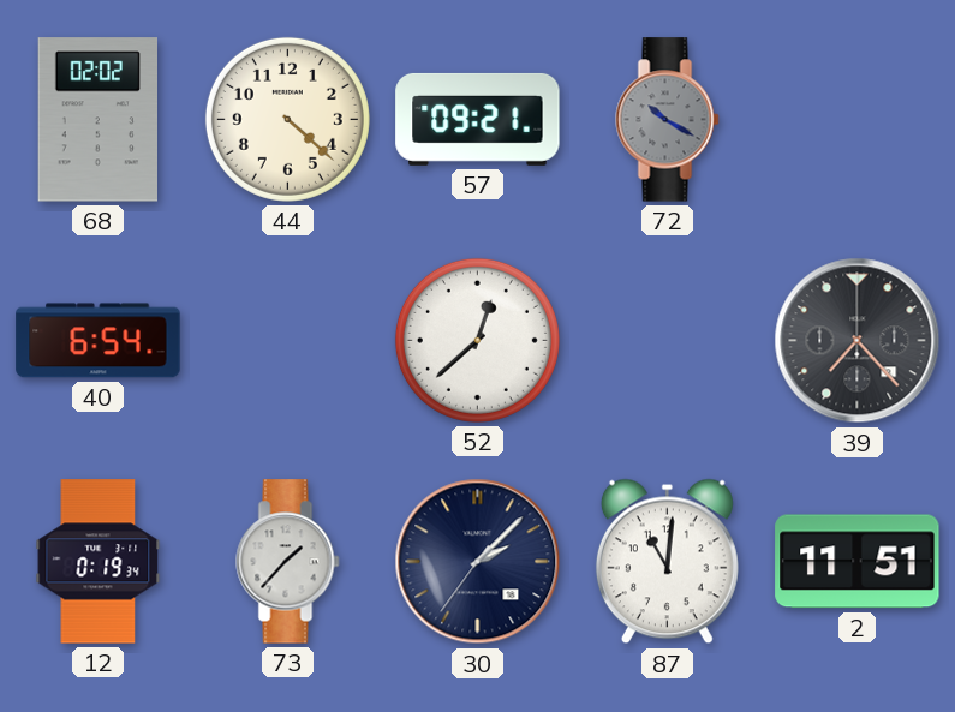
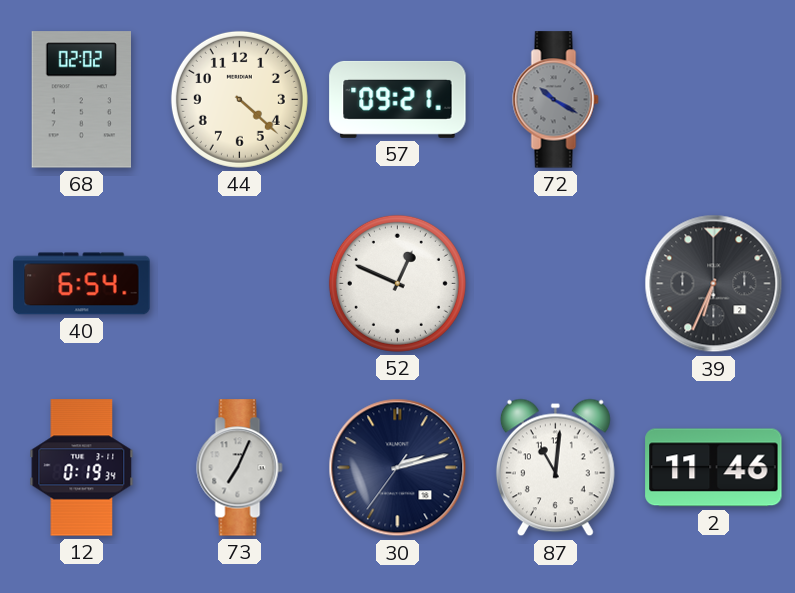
52: 12:38 -> 12:49 (397, 283)
39: 7:23 -> 6:34 (714, 284)
73: 1:37 -> 7:04 (240, 468)
30: 2:07 -> 2:12 (398, 468)
2: 11:51 -> 11:46 (714, 468)
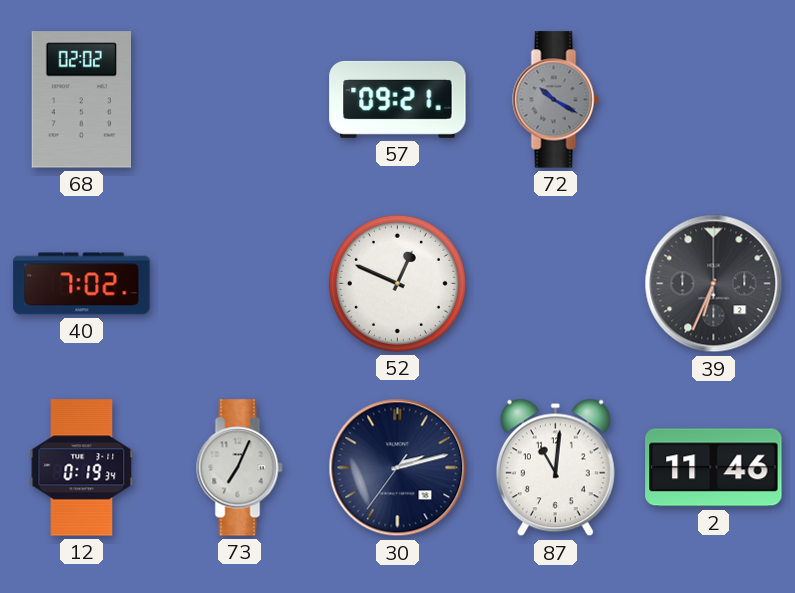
44: 4:22 -> none (239, 99)
40: 6:54 -> 7:02 (82, 284)
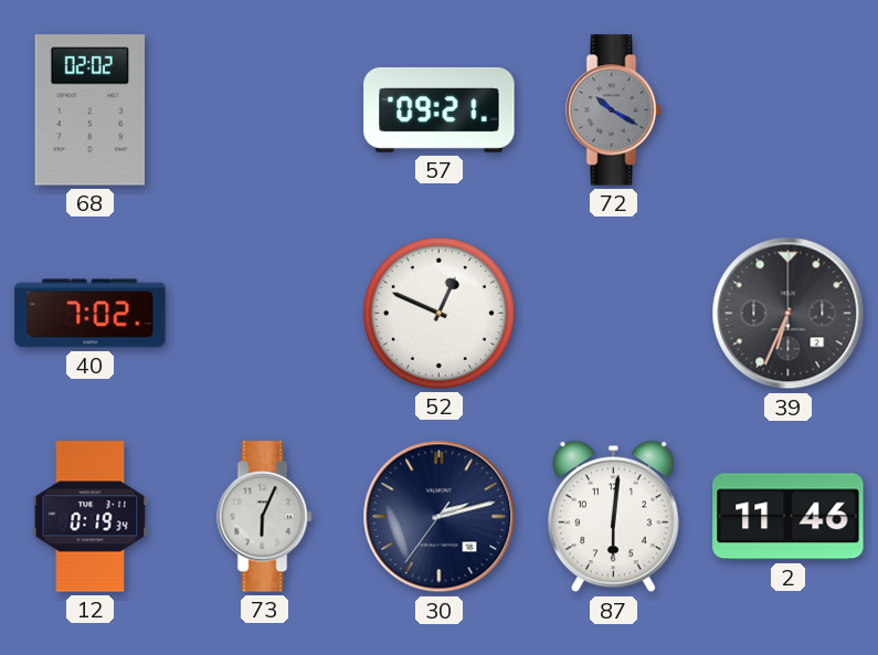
73: 7:04 -> 6:04 (265, 517)
87: 11:01 -> 6:01 (613, 517)
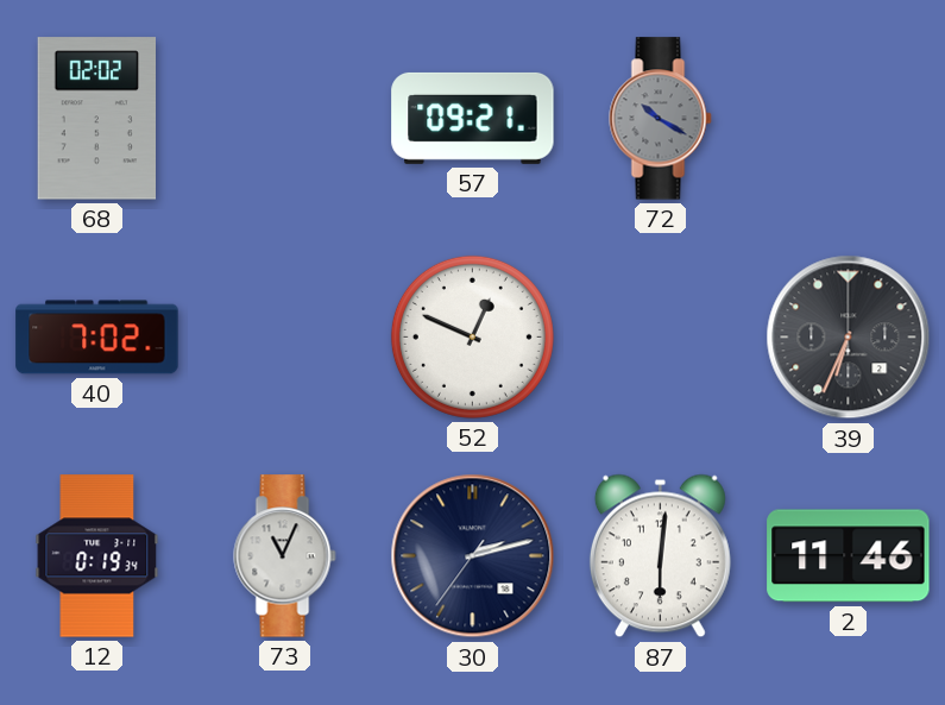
73: 6:04 -> 11:04 (285, 556)
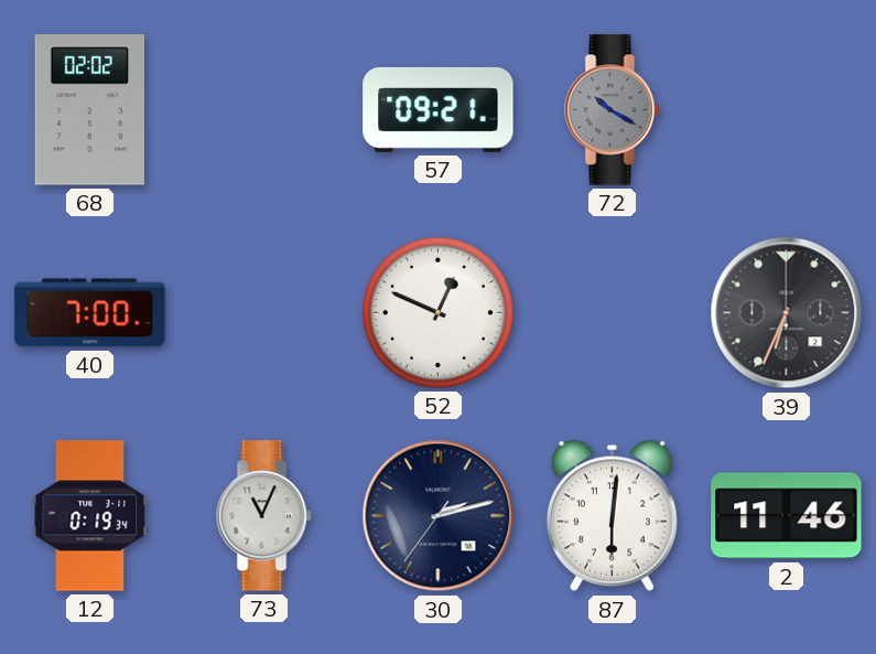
40: 7:02 -> 7:00 (90, 313)
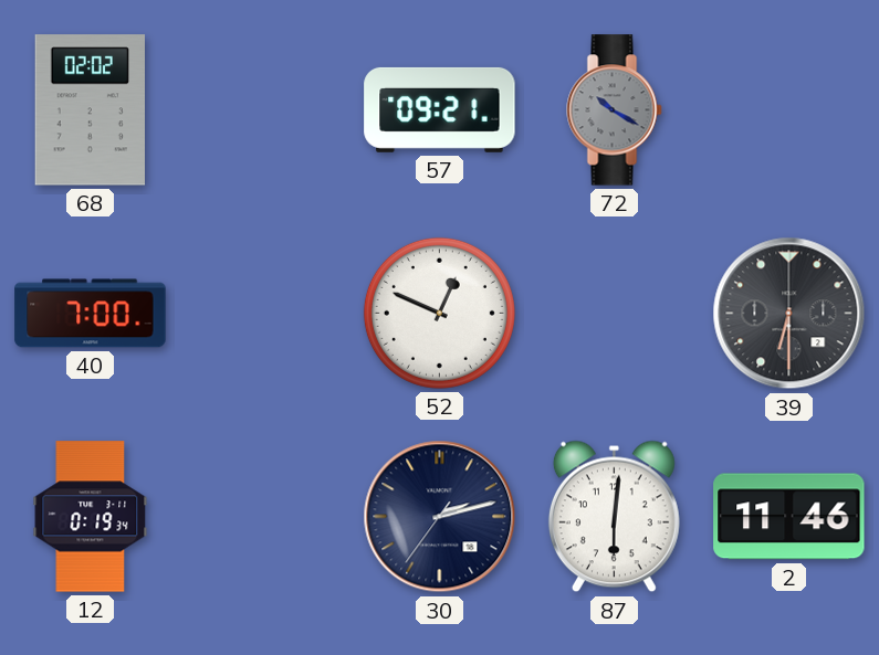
39: 6:34 -> 6:30 (789, 314)
73: 11:04 -> none (264, 516)
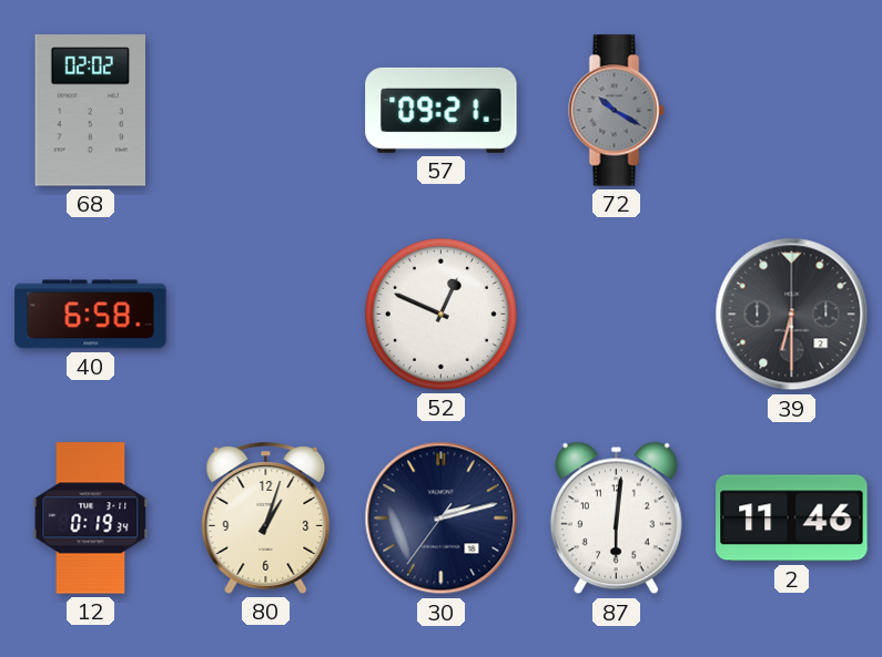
40: 7:00 -> 6:58 (91, 315)
80: none -> 1:03 (266, 519)
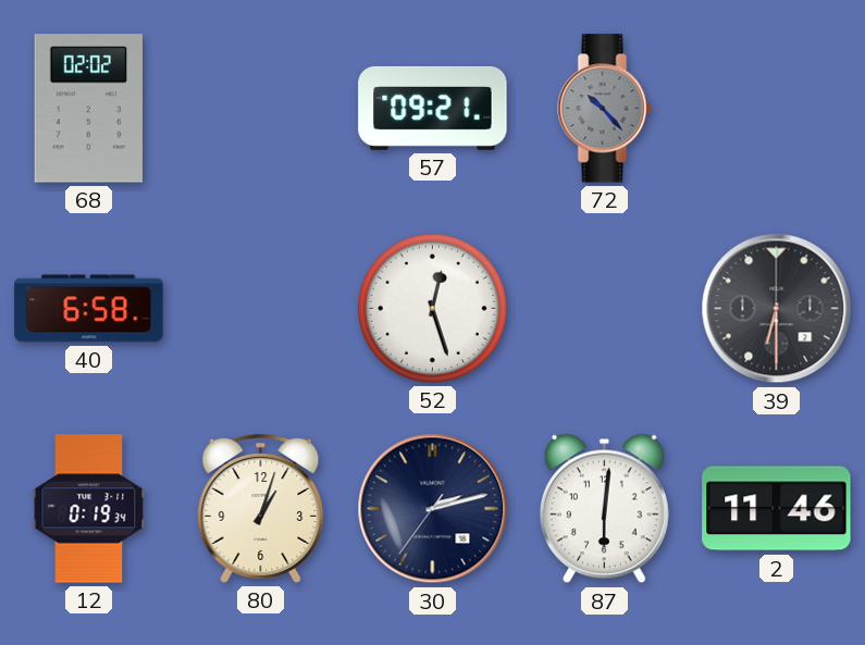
72: 10:20 -> 10:23 (605, 109)
52: 12:49 -> 12:27 (432, 308)
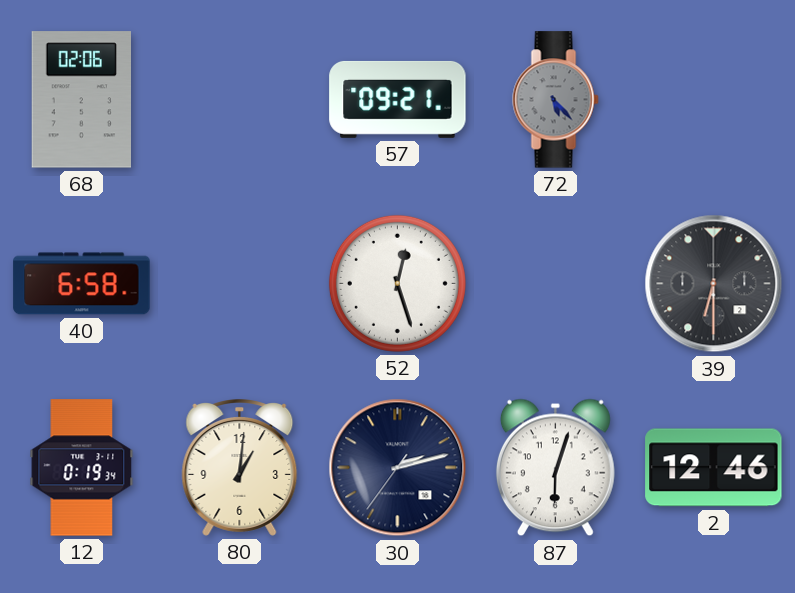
68: 02:02 -> 02:06 (81, 100)
72: 10:23 -> 5:23 (556, 100)
80: 1:03 -> 1:01 (240, 468)
87: 6:01 -> 6:03 (555, 468)
2: 11:46 -> 12:46 (714, 468)
